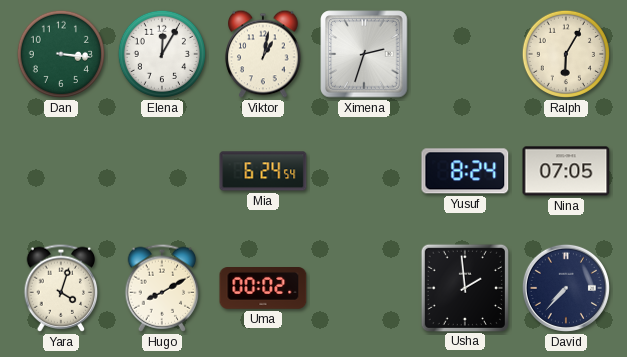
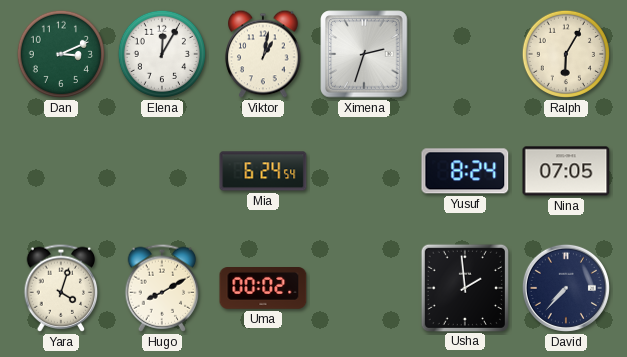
Dan: 3:16 -> 3:11 (61, 54)
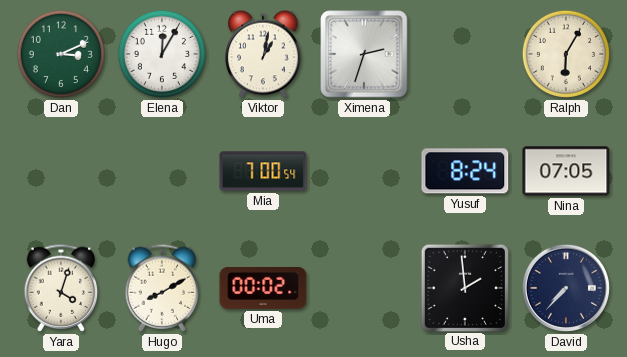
Mia: 6:24 -> 7:00 (263, 171)
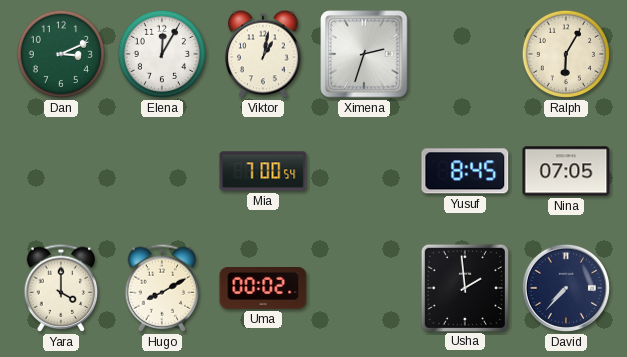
Yusuf: 8:24 -> 8:45 (465, 171)
Yara: 4:03 -> 4:00 (61, 288)
